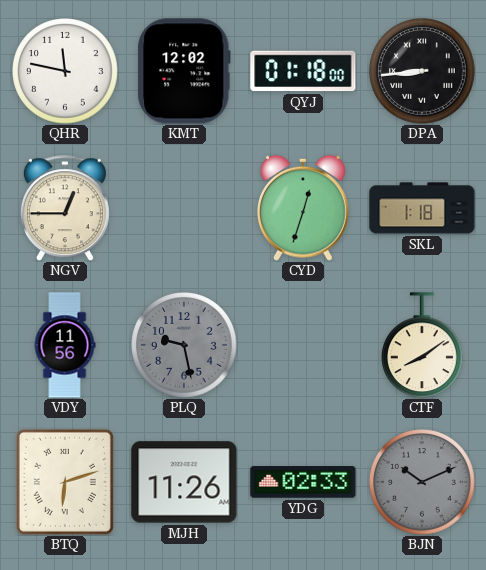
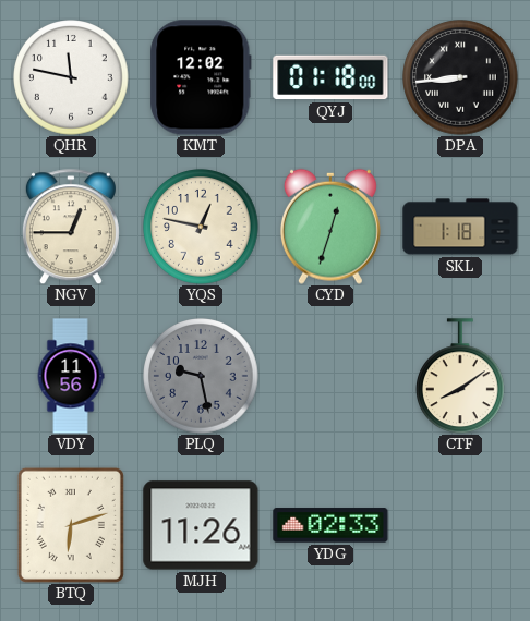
YQS: none -> 12:47 (201, 227)
BJN: 10:11 -> none (422, 482)
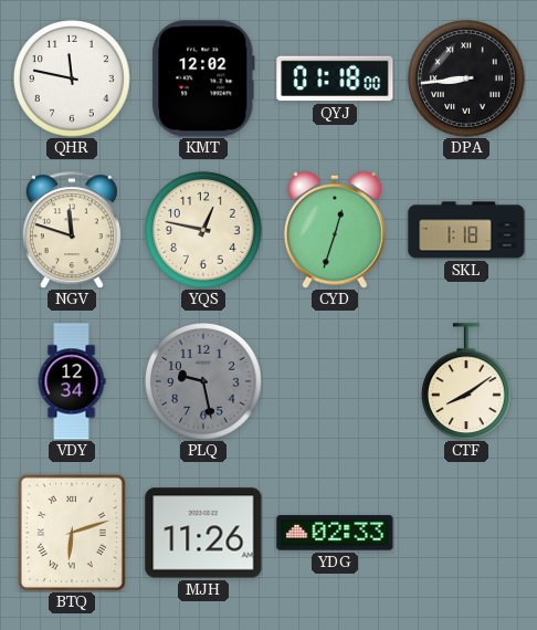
NGV: 12:45 -> 11:48 (72, 230)
VDY: 11:56 -> 12:34 (72, 381)
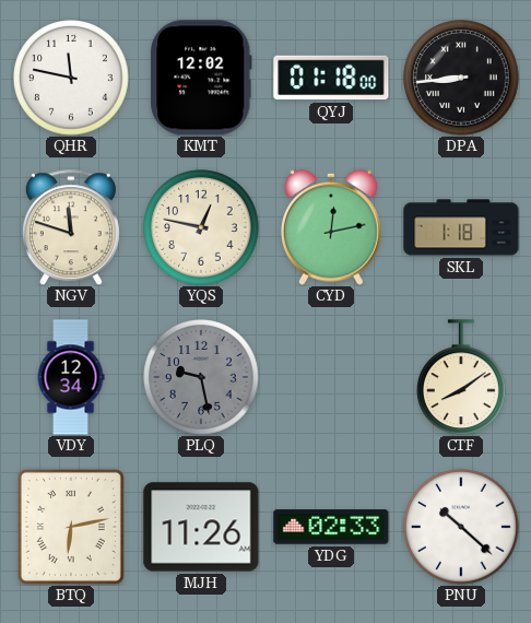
CYD: 12:33 -> 12:13 (331, 227)
BTQ: 6:12 -> 6:13 (71, 527)
PNU: none -> 10:22 (461, 527)
